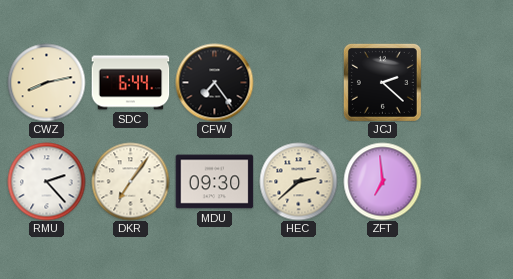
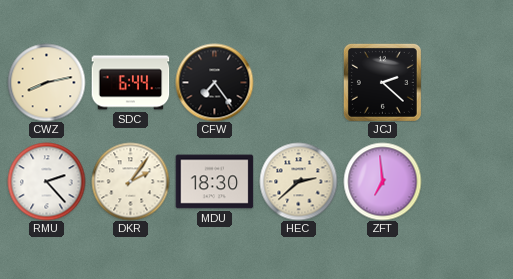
DKR: 7:06 -> 2:06 (130, 181)
MDU: 09:30 -> 18:30 (214, 182)
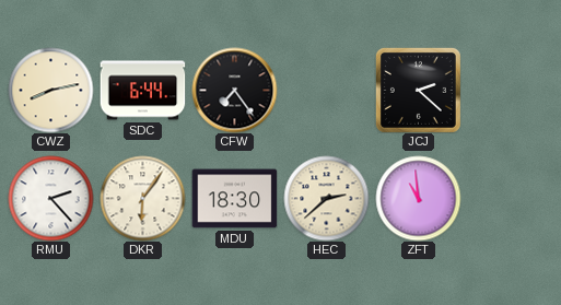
DKR: 2:06 -> 6:06 (142, 198)
ZFT: 6:59 -> 10:59 (418, 198)
